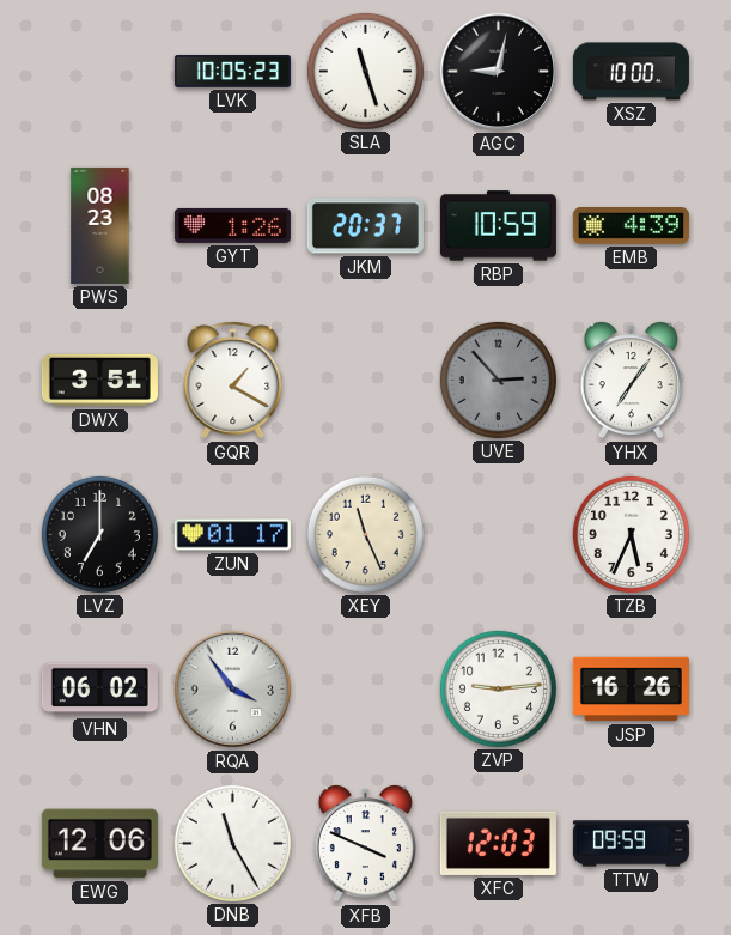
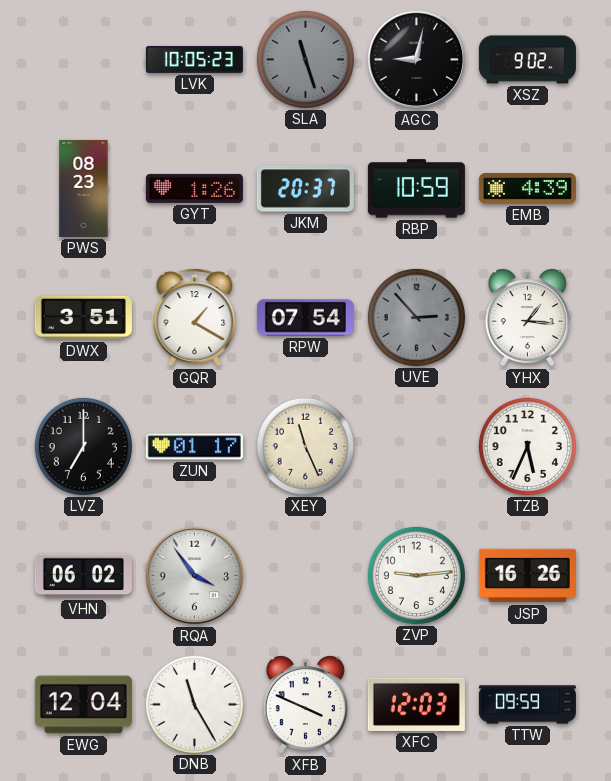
SLA dial: white -> grey (305, 59)
XSZ: 10:00 -> 9:02 (527, 60)
RPW: none -> 07:54 (305, 318)
YHX: 7:06 -> 1:16 (527, 318)
EWG: 12:06 -> 12:04 (83, 705)
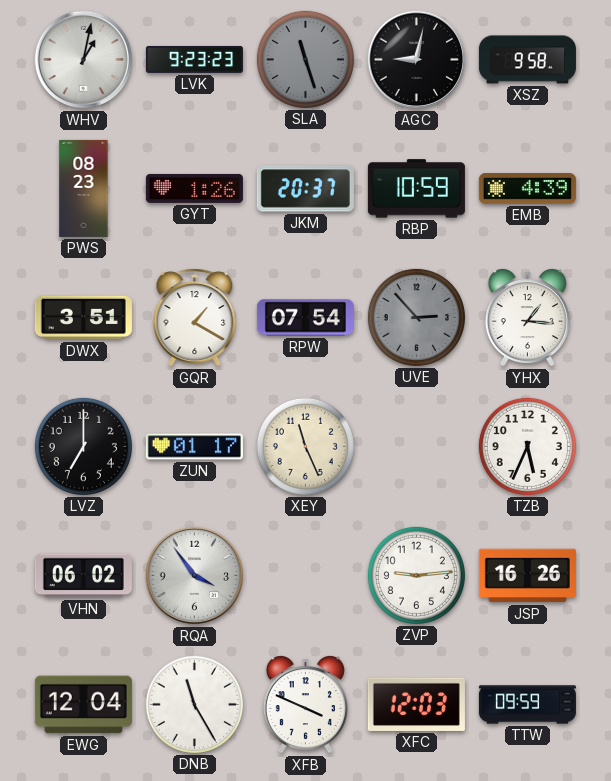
WHV: none -> 1:02 (84, 60)
LVK: 10:05 -> 9:23 (194, 59)
XSZ: 9:02 -> 9:58 (527, 60)
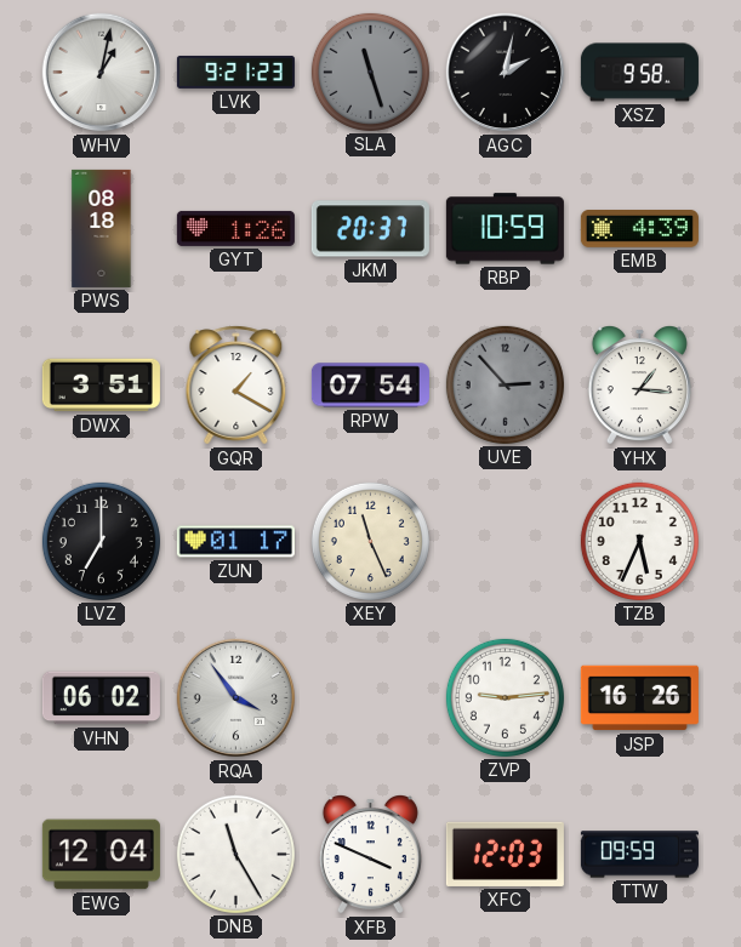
LVK: 9:23 -> 9:21 (235, 72)
AGC: 9:02 -> 2:02 (506, 73)
PWS: 08:23 -> 08:18 (102, 228)
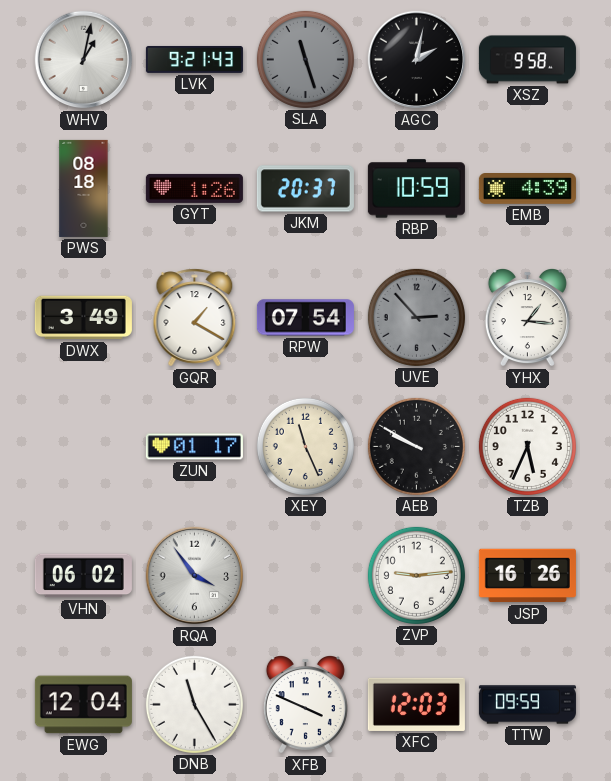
LVK: 9:21:23 -> 9:21:43 (194, 59)
DWX: 3:51 -> 3:49 (83, 318)
LVZ: 7:00 -> none (101, 541)
AEB: none -> 9:50 (416, 446)
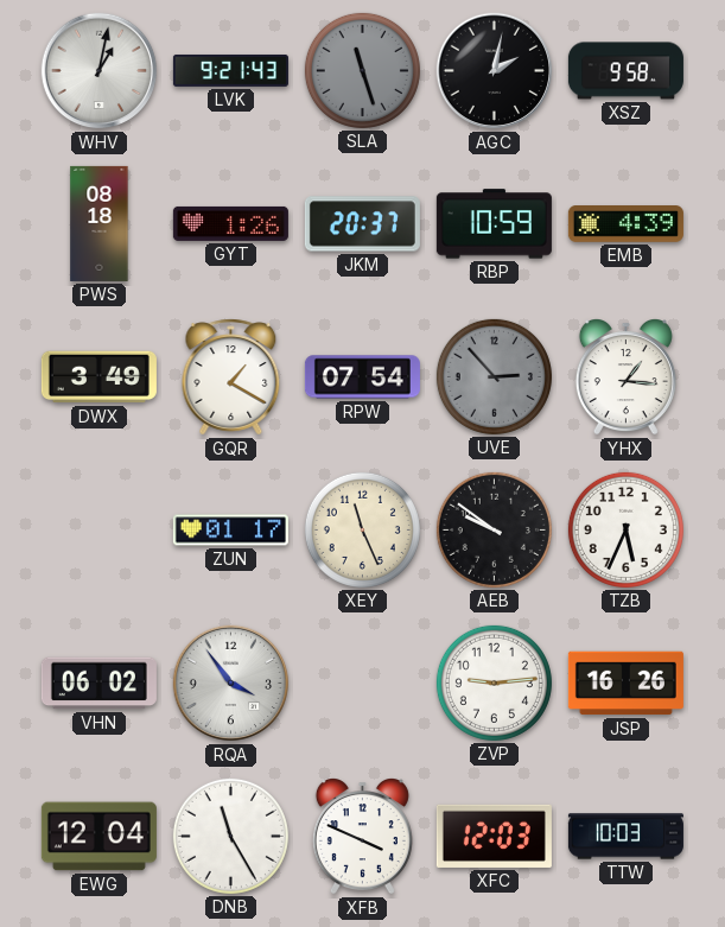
AEB: 9:50 -> 9:51 (494, 529)
TTW: 09:59 -> 10:03 (625, 837)
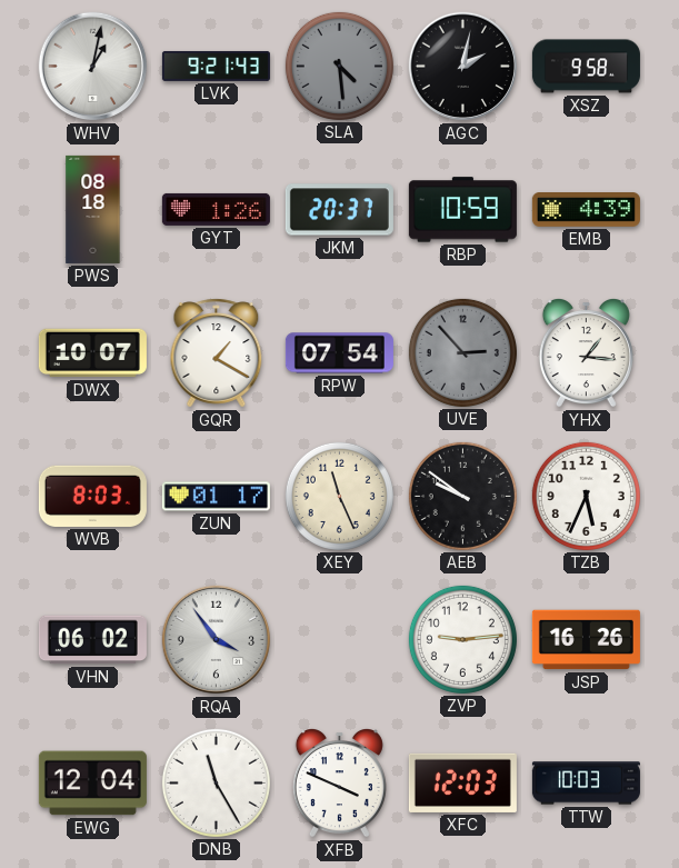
SLA: 11:27 -> 4:29 (339, 66)
DWX: 3:49 -> 10:07 (92, 353)
WVB: none -> 8:03 (92, 496)
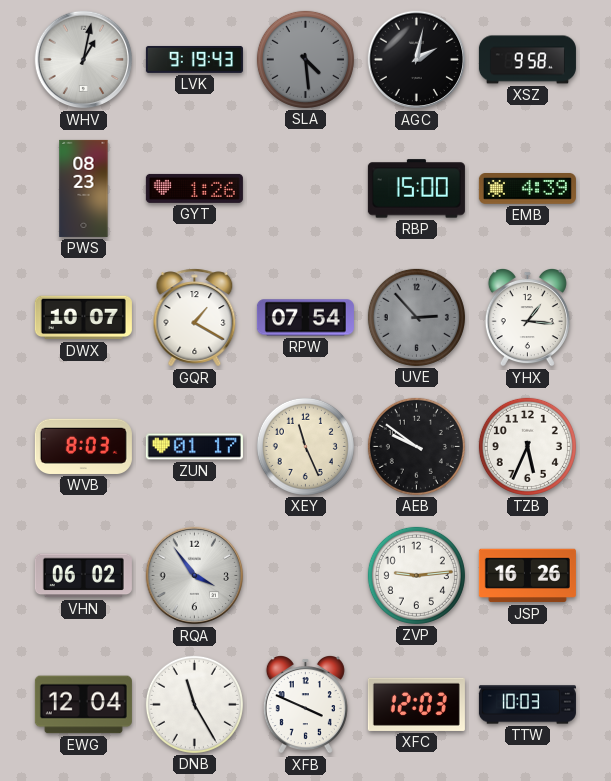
LVK: 9:21 -> 9:19 (194, 59)
PWS: 08:18 -> 08:23 (84, 188)
JKM: 20:37 -> none (339, 210)
RBP: 10:59 -> 15:00 (416, 189)
